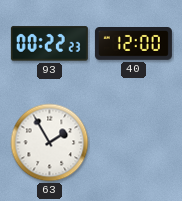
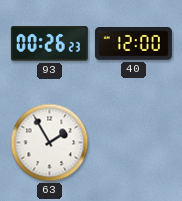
93: 00:22 -> 00:26 (49, 44)
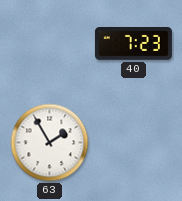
93: 00:26 -> none (49, 44)
40: 12:00 -> 7:23 (133, 44)
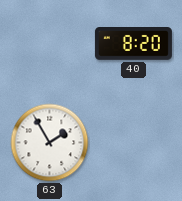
40: 7:23 -> 8:20 (133, 44)
